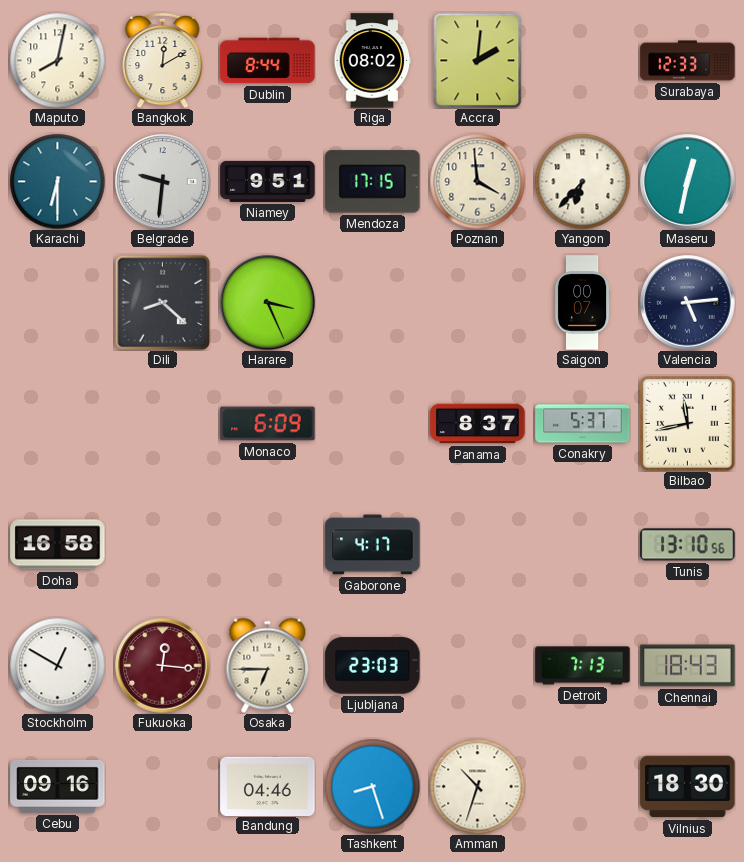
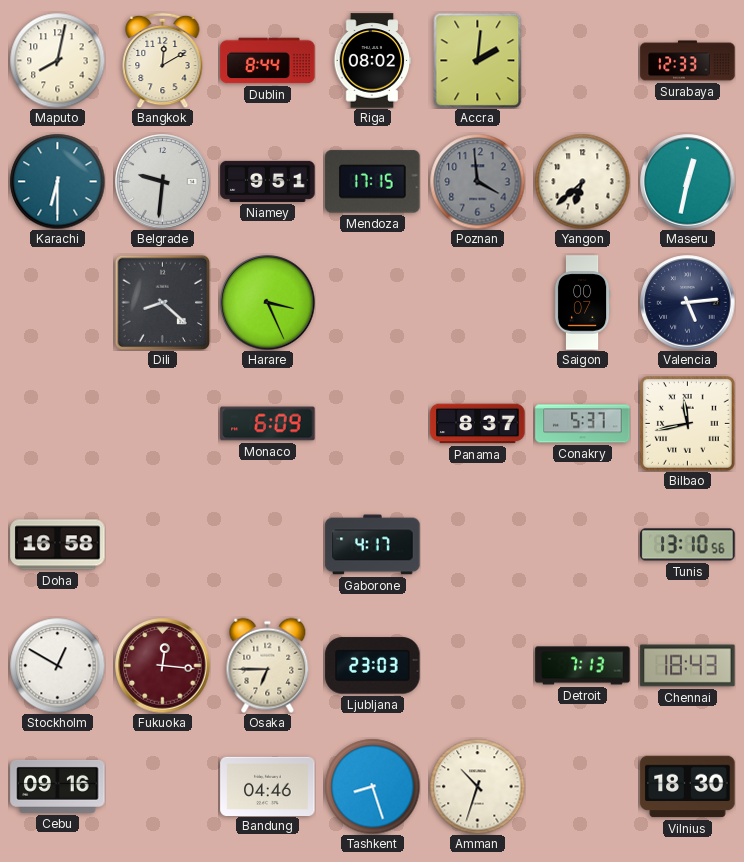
Poznan dial: cream -> grey (477, 181)
Yangon: 6:37 -> 6:38 (582, 181)
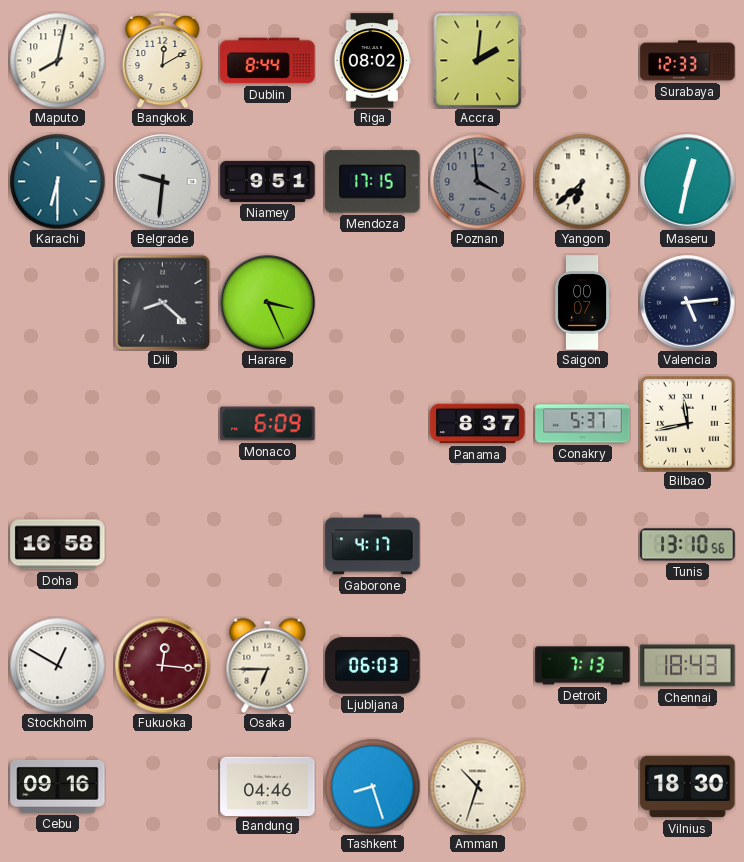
Ljubljana: 23:03 -> 06:03 (373, 666)
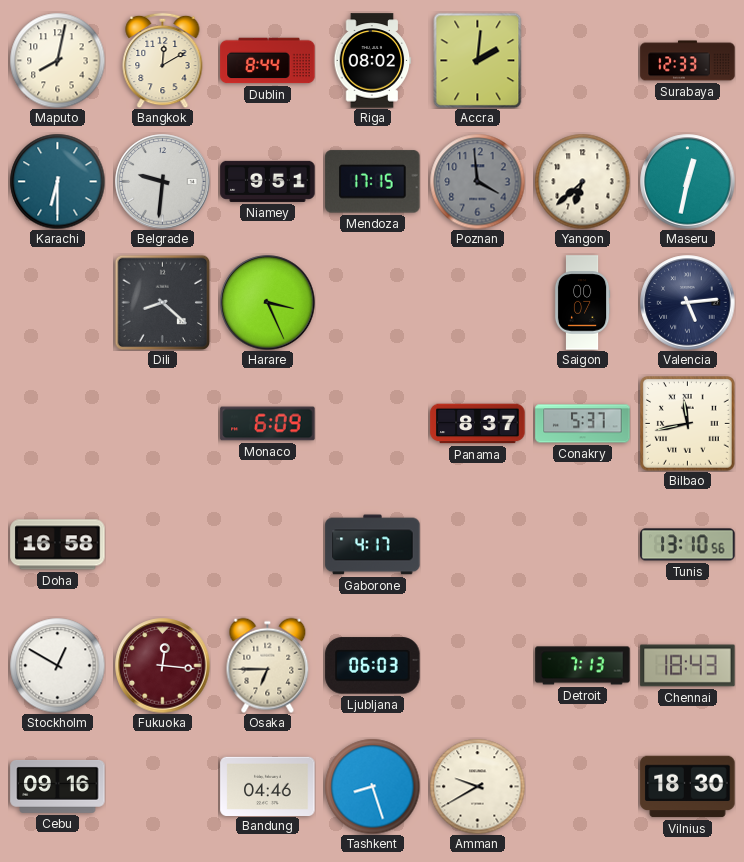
Amman: 10:33 -> 9:40 (477, 786)
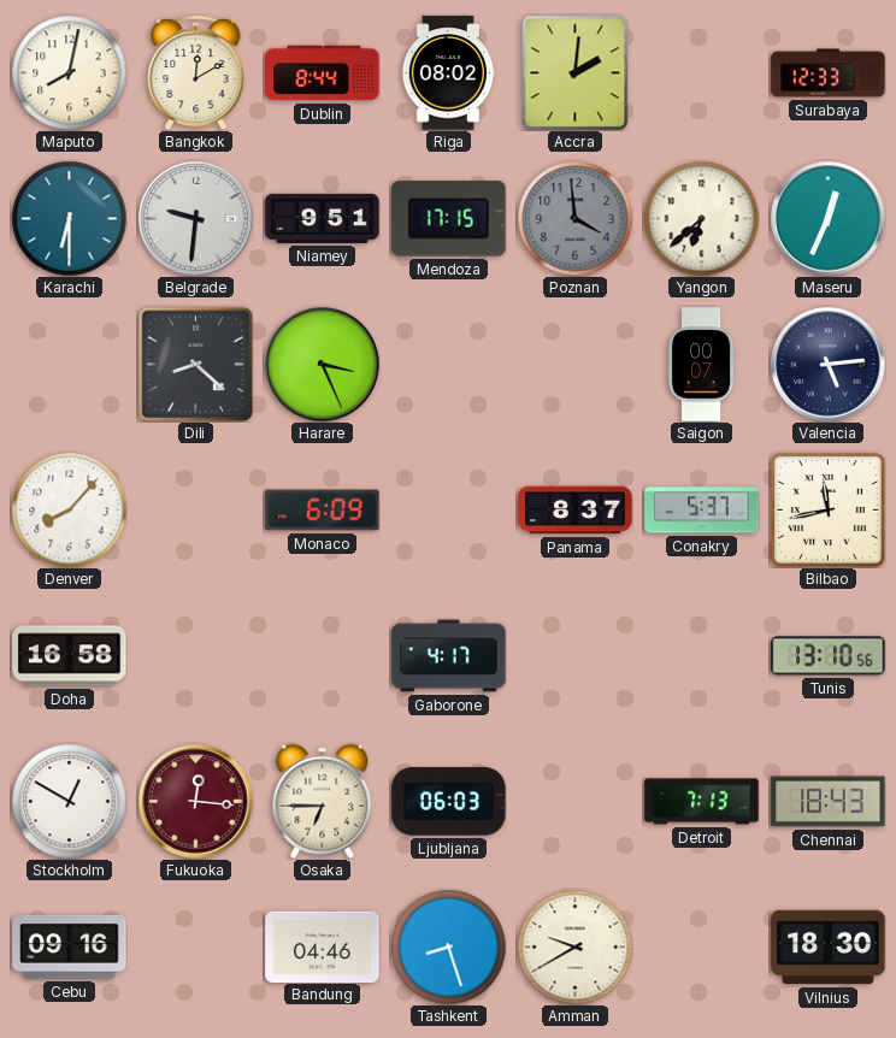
Maseru: 12:32 -> 12:34 (829, 219)
Denver: none -> 8:07 (69, 509)
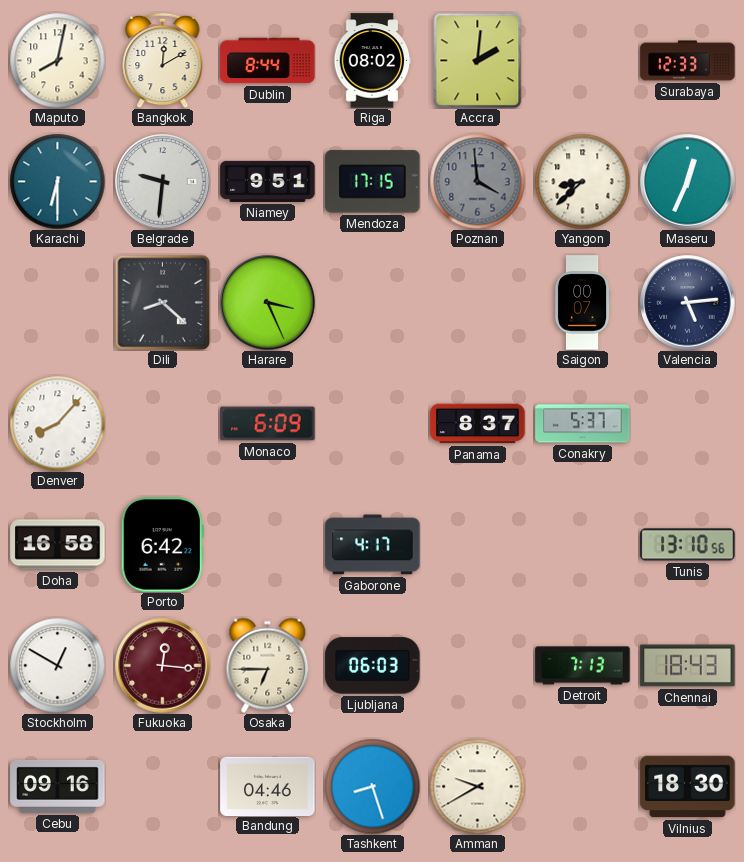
Yangon: 6:38 -> 8:38 (582, 181)
Bilbao: 11:43 -> none (829, 511)
Porto: none -> 6:42 (162, 545)
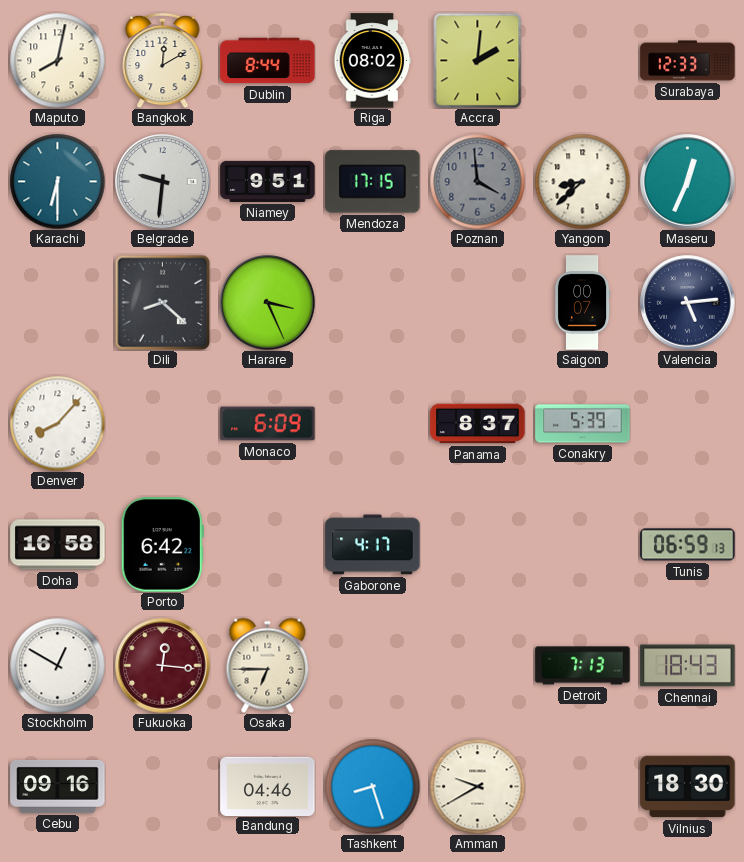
Conakry: 5:37 -> 5:39 (583, 424)
Tunis: 13:10 -> 06:59 (688, 545)
Ljubljana: 06:03 -> none (373, 666)
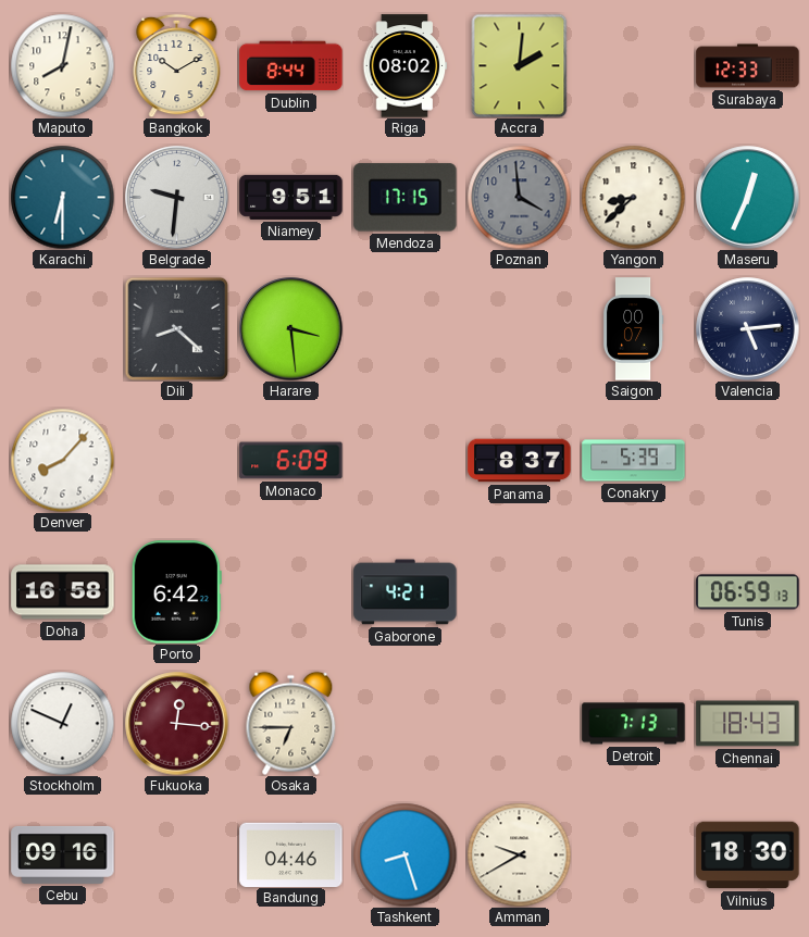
Bangkok: 12:10 -> 10:10 (177, 65)
Harare: 3:26 -> 3:29 (291, 329)
Gaborone: 4:17 -> 4:21 (406, 592)
Stockholm: 12:50 -> 12:49 (62, 723)
